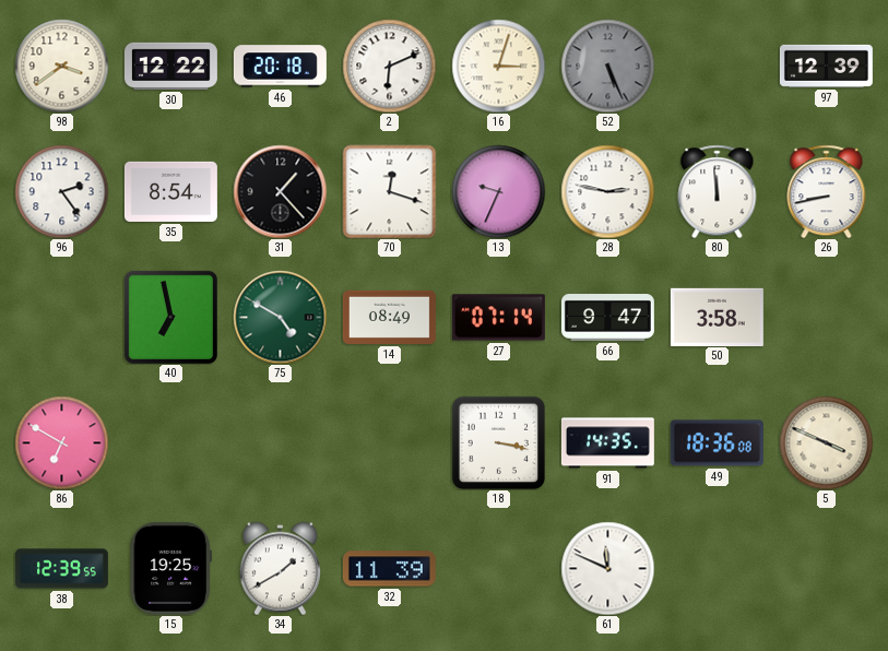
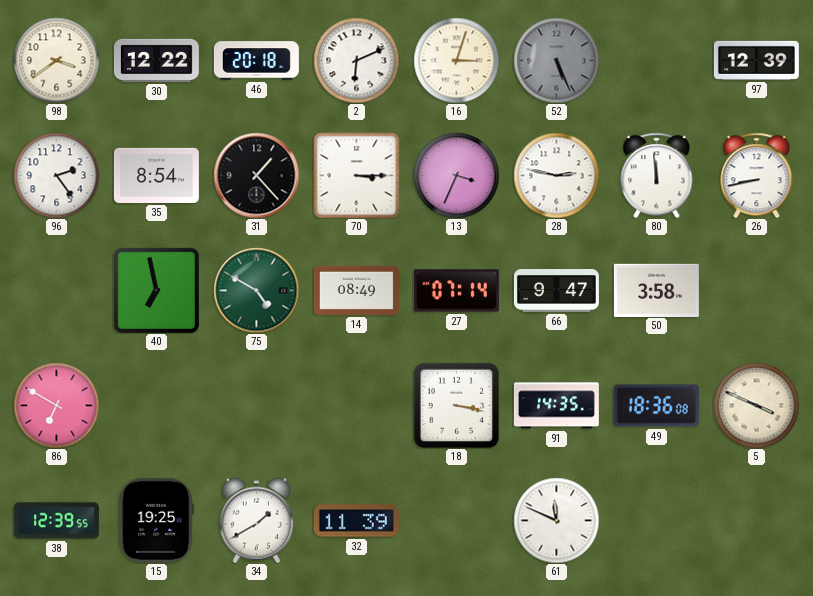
70: 12:18 -> 3:15 (356, 175)
13: 9:34 -> 3:34 (456, 175)
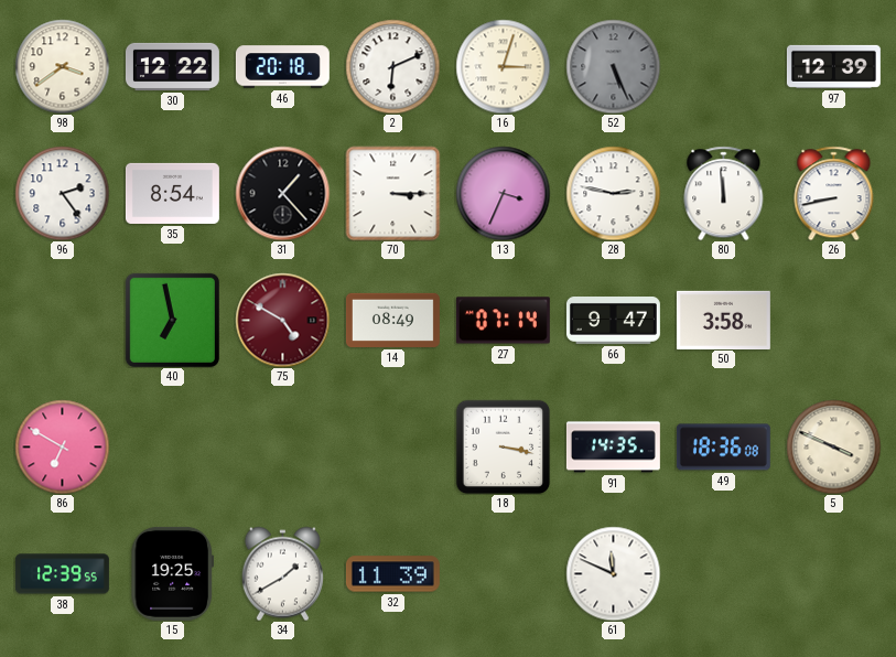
75 dial: green -> burgundy (282, 320)
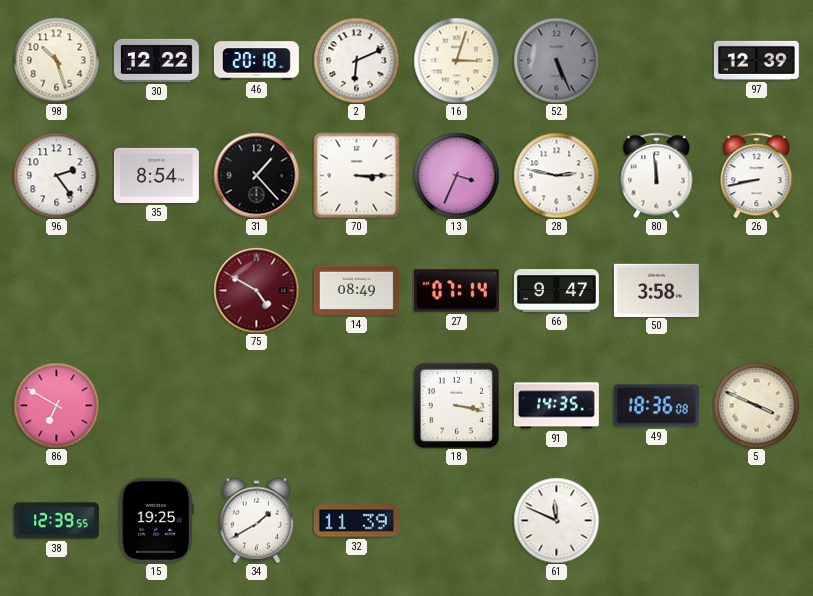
98: 3:39 -> 10:27 (56, 60)
40: 6:58 -> none (172, 320)
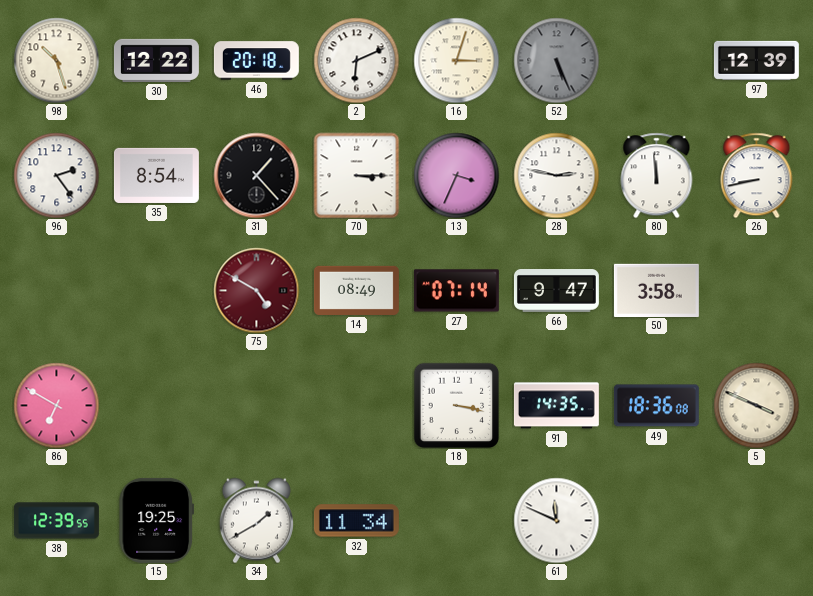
32: 11:39 -> 11:34 (356, 521)
